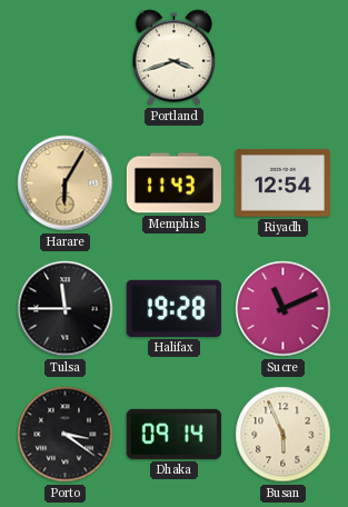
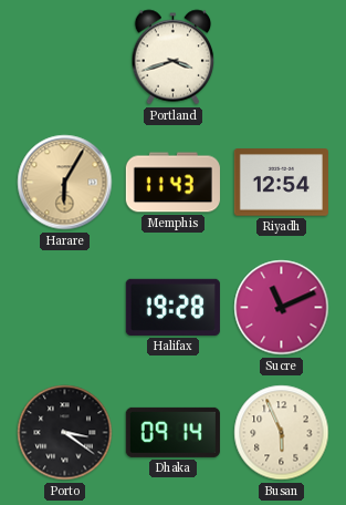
Tulsa: 11:45 -> none (66, 309)
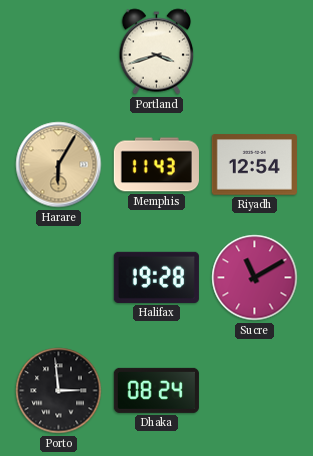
Sucre: 11:11 -> 11:10 (255, 278)
Porto: 3:21 -> 2:59 (59, 391)
Dhaka: 09:14 -> 08:24 (156, 390)
Busan: 5:56 -> none (282, 433)
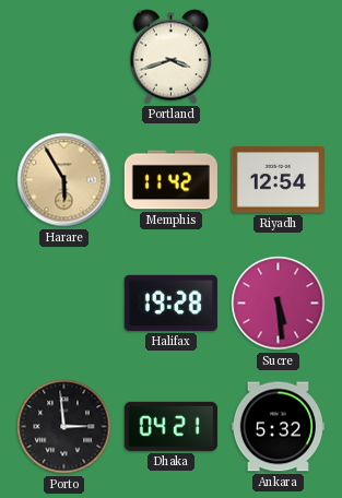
Harare: 6:05 -> 5:55 (64, 180)
Memphis: 11:43 -> 11:42 (170, 180)
Sucre: 11:10 -> 5:29 (279, 304)
Dhaka: 08:24 -> 04:21 (170, 426)
Ankara: none -> 5:32 (278, 427)
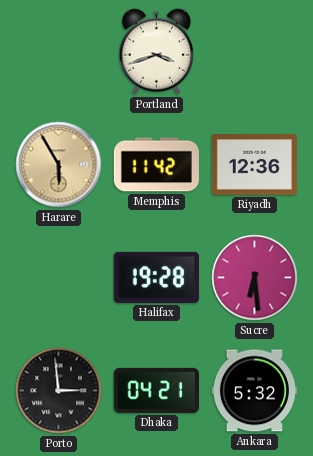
Riyadh: 12:54 -> 12:36 (254, 165)
Sucre: 5:29 -> 6:29 (255, 278)
